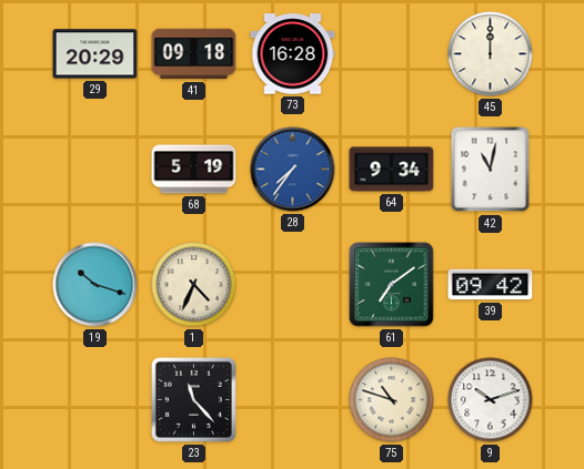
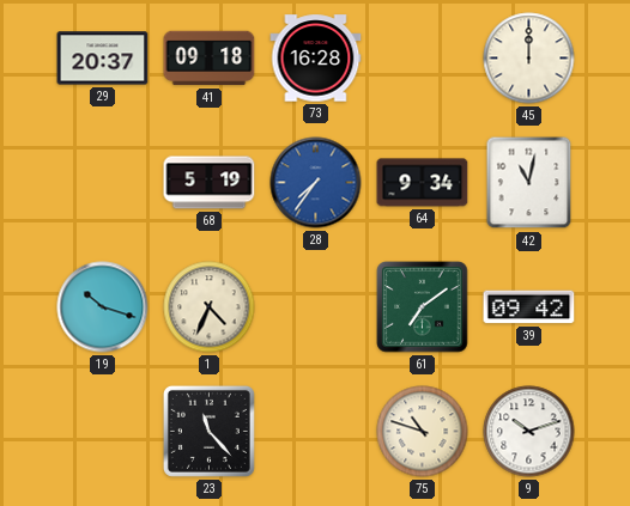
29: 20:29 -> 20:37 (103, 59)
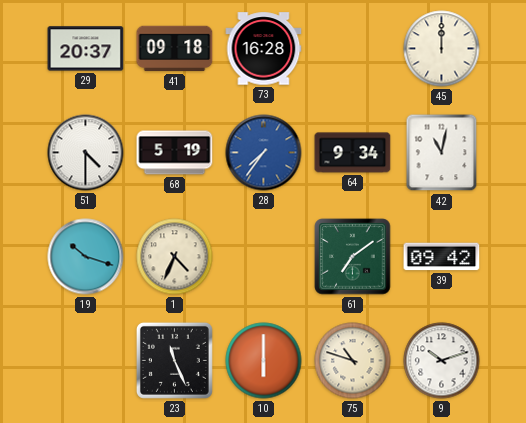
51: none -> 4:30 (86, 153)
23: 11:23 -> 11:26 (174, 360)
10: none -> 6:00 (264, 361)
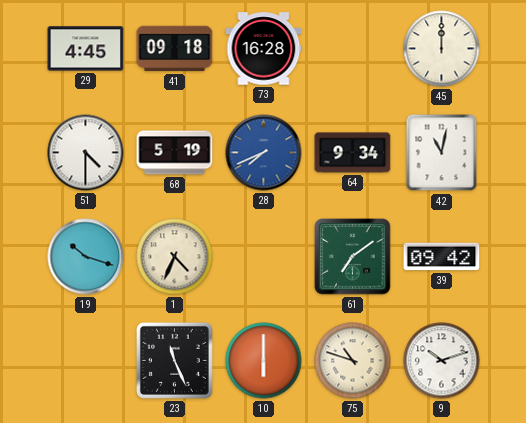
29: 20:37 -> 4:45 (86, 49)
28: 7:36 -> 7:41 (264, 153)
